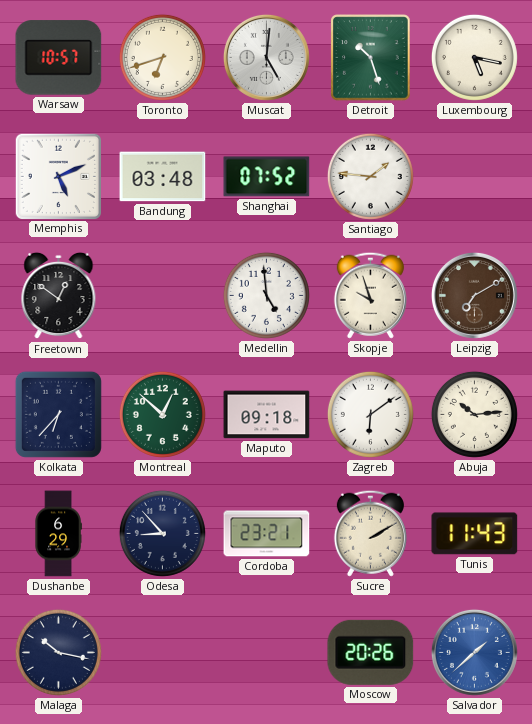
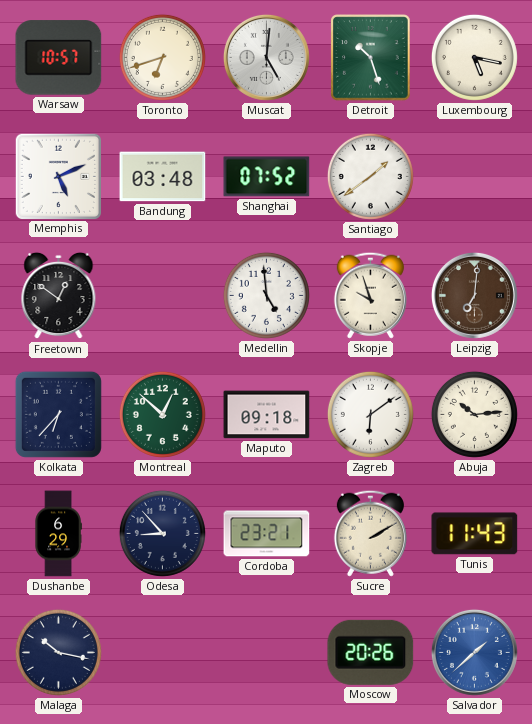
Santiago: 1:46 -> 1:39 (370, 176)
Leipzig: 7:10 -> 7:01 (474, 295)
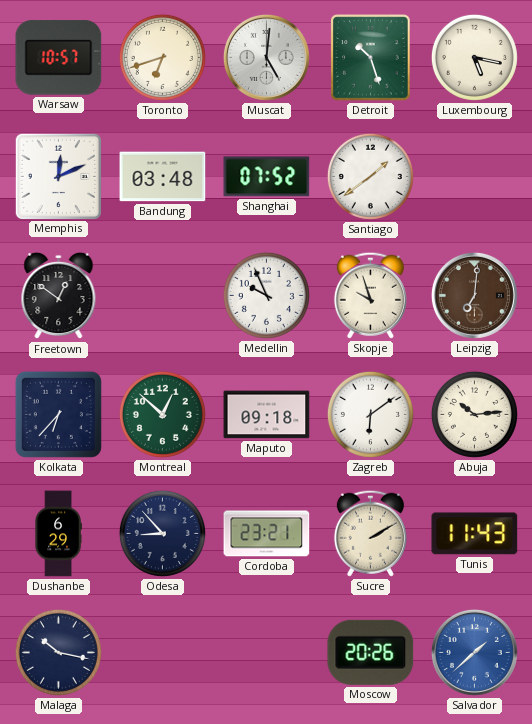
Memphis: 5:11 -> 12:11 (58, 176)
Medellin: 4:59 -> 9:56 (266, 295)
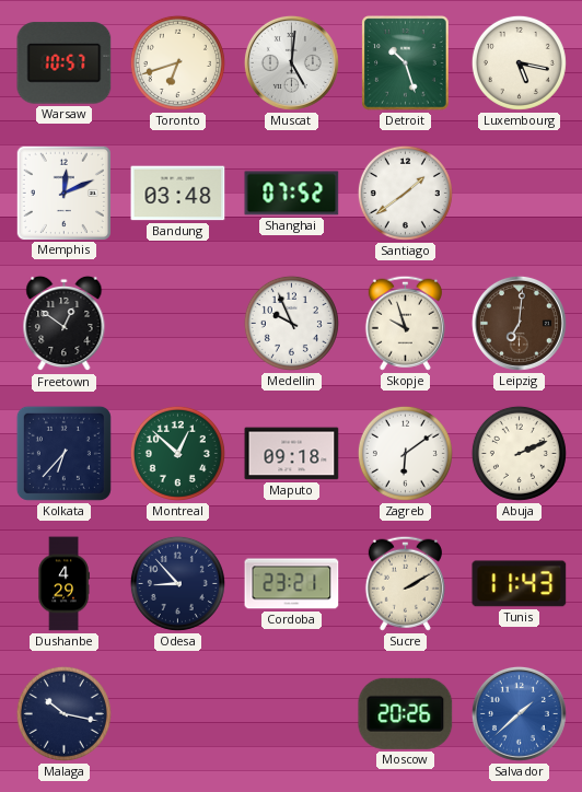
Abuja: 10:14 -> 2:11 (519, 453)
Dushanbe: 6:29 -> 4:29 (63, 584)
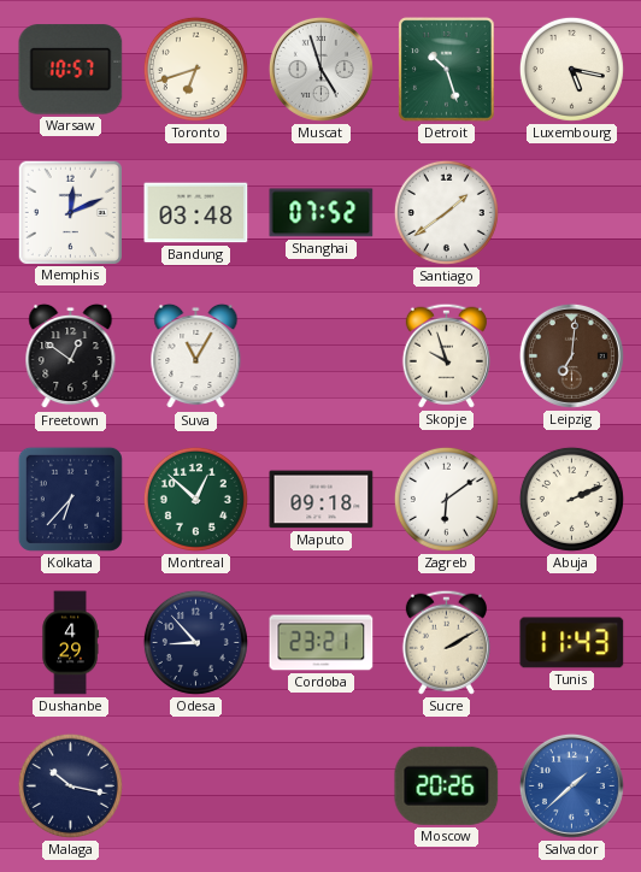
Muscat: 5:01 -> 4:57 (320, 69)
Suva: none -> 11:05 (196, 357)
Medellin: 9:56 -> none (291, 323)
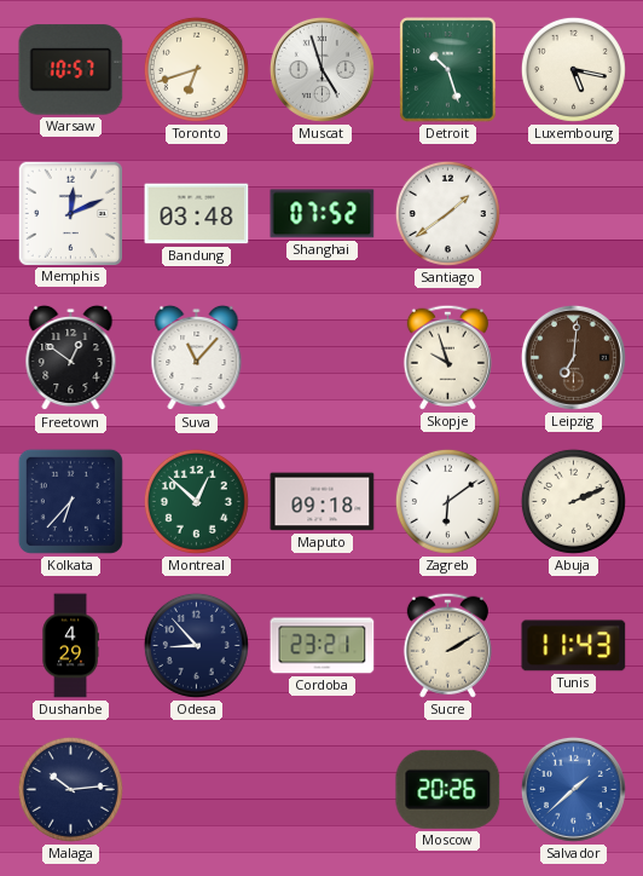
Suva: 11:05 -> 11:07 (197, 358)
Malaga: 10:17 -> 10:14 (70, 789)
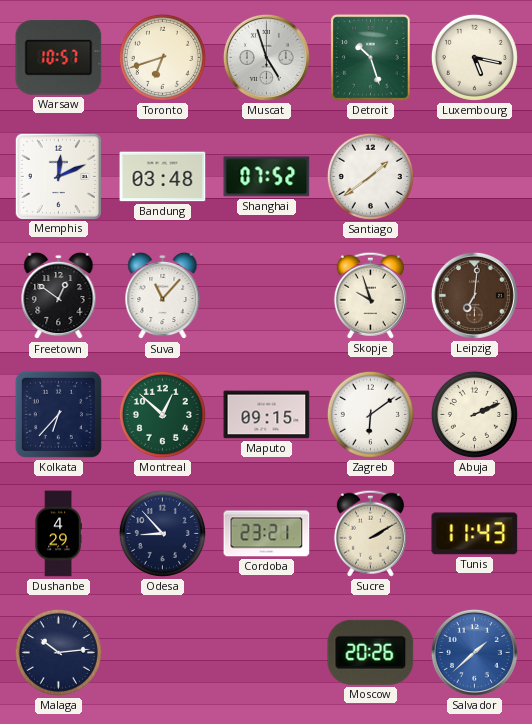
Maputo: 09:18 -> 09:15 (267, 415)
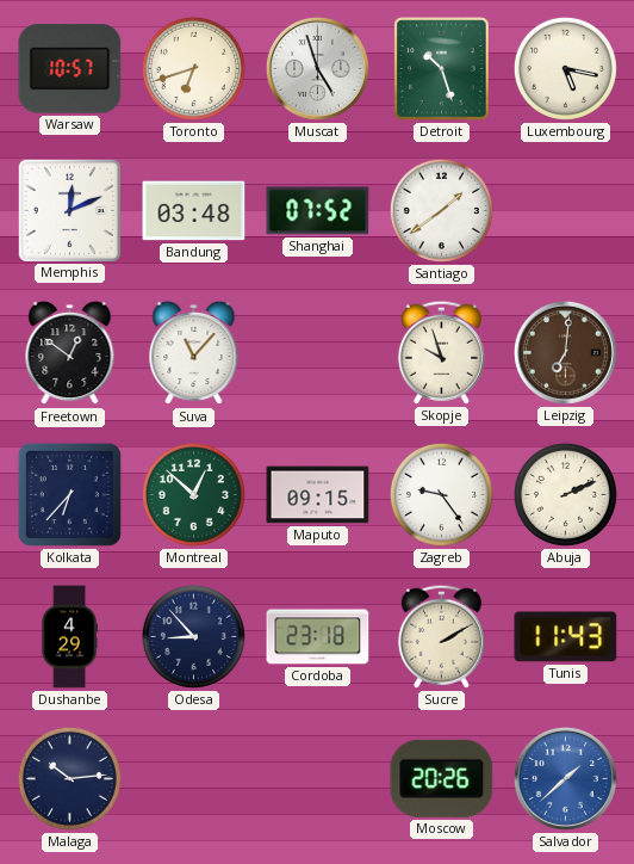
Zagreb: 6:09 -> 9:24 (441, 494)
Cordoba: 23:21 -> 23:18 (318, 637)
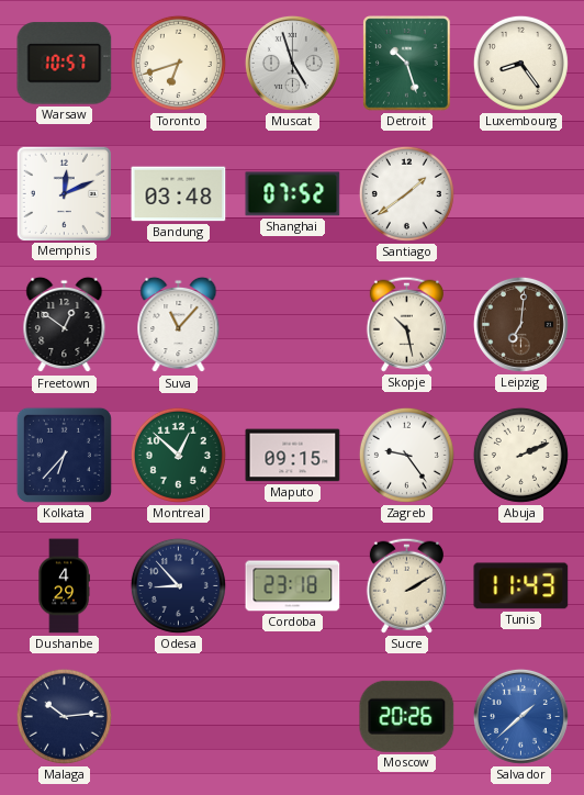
Luxembourg: 5:17 -> 8:24 (520, 63)
Skopje: 9:57 -> 10:28 (406, 324)
